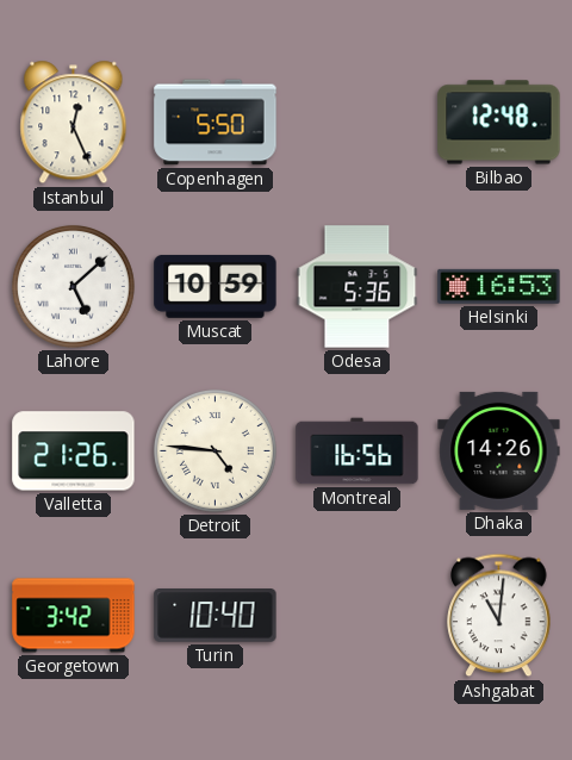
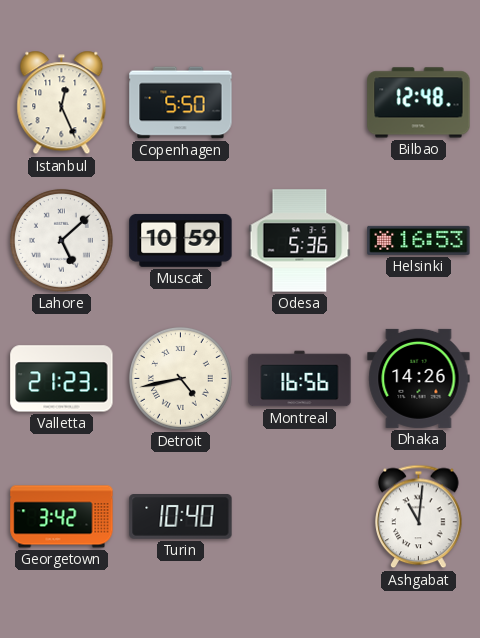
Valletta: 21:26 -> 21:23 (62, 379)
Detroit: 4:46 -> 4:43 (180, 378)
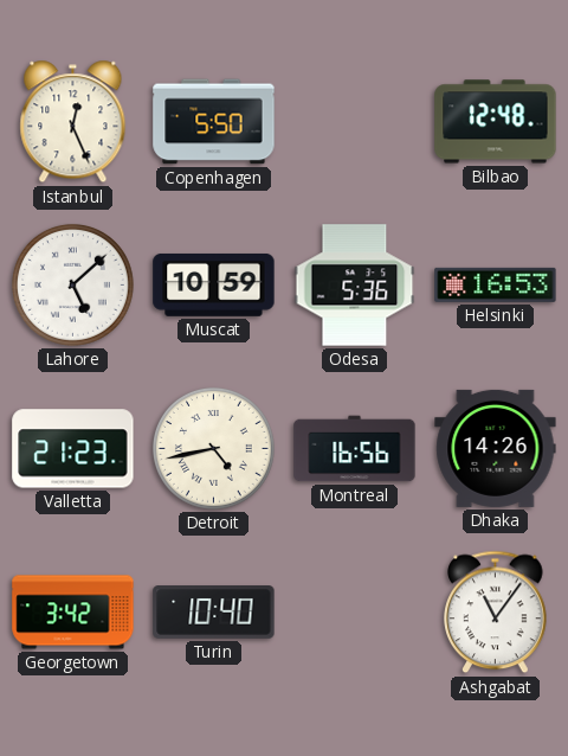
Ashgabat: 11:01 -> 11:06 (496, 613)
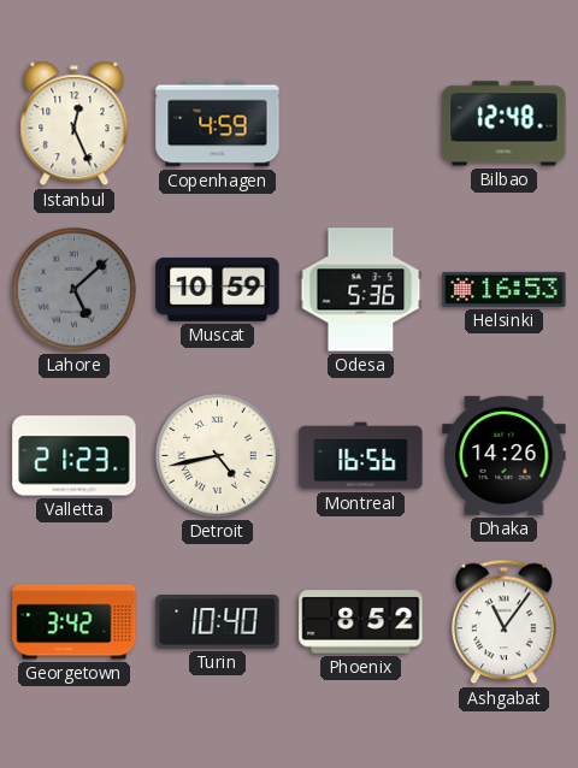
Copenhagen: 5:50 -> 4:59 (218, 124)
Lahore dial: white -> grey (73, 289)
Phoenix: none -> 8:52 (361, 622)
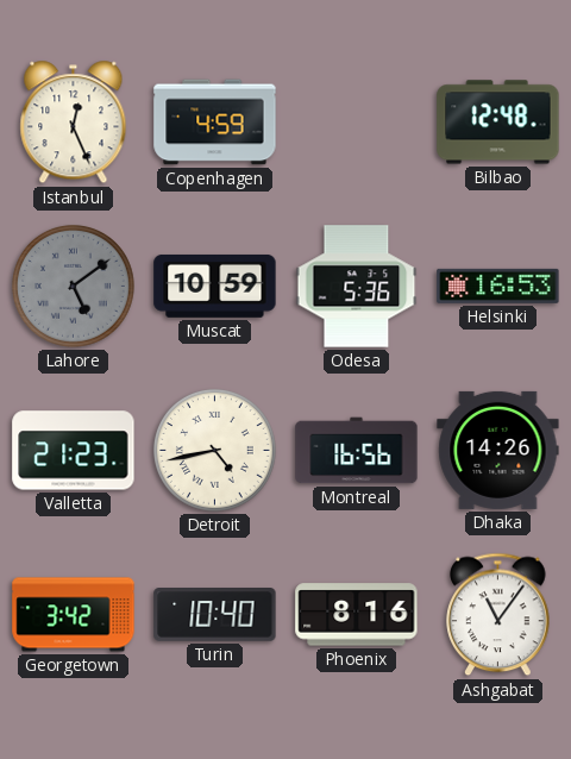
Lahore: 5:08 -> 5:09 (73, 286)
Phoenix: 8:52 -> 8:16 (357, 615)
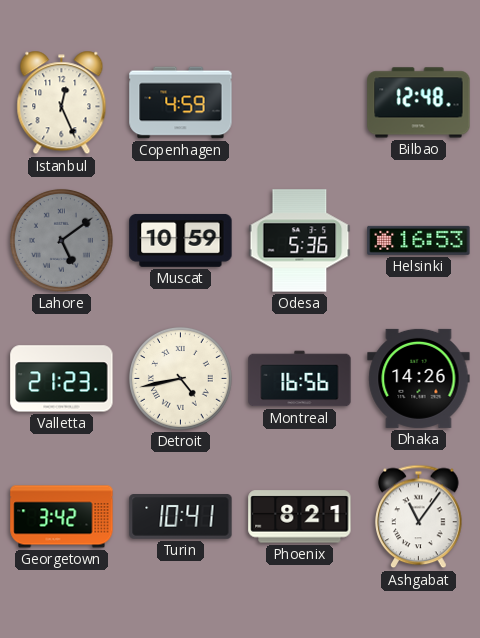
Turin: 10:40 -> 10:41 (181, 517)
Phoenix: 8:16 -> 8:21 (300, 517)
